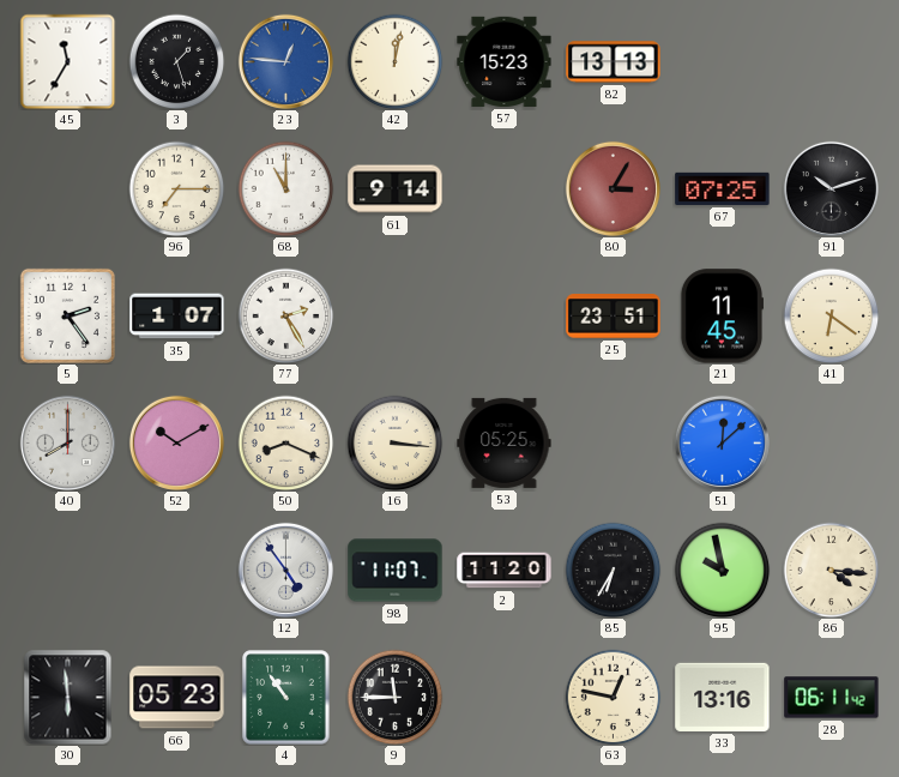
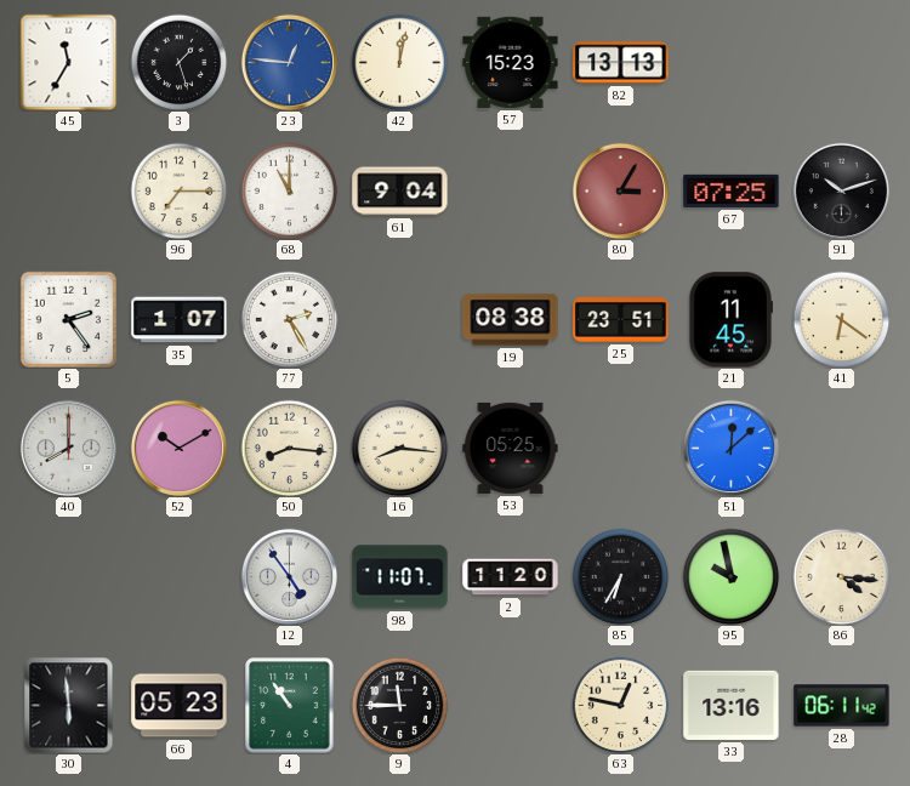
61: 9:14 -> 9:04 (400, 192)
19: none -> 08:38 (511, 320)
50: 8:19 -> 8:16 (289, 448)
16: 3:16 -> 8:16 (399, 448)
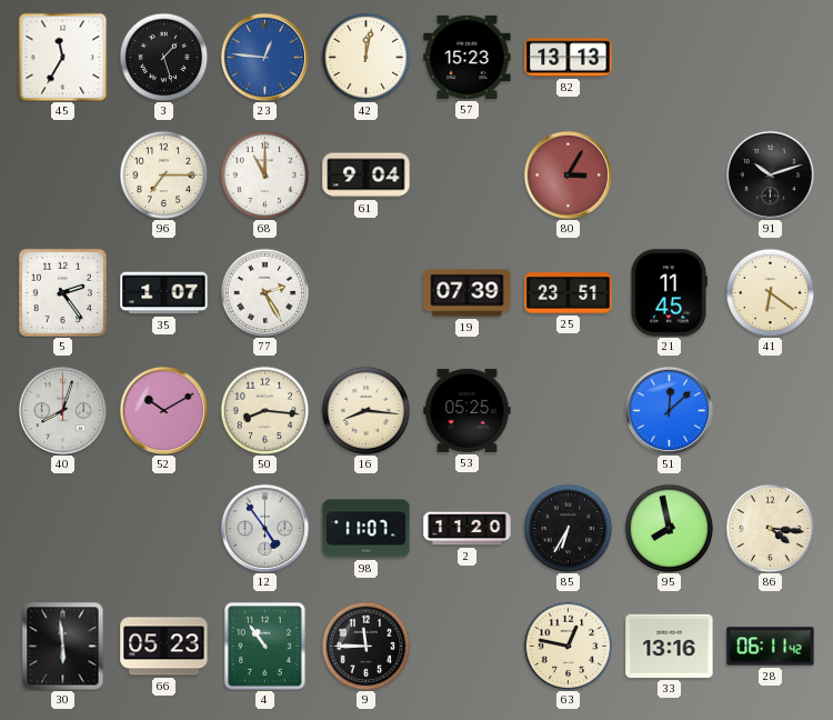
67: 07:25 -> none (732, 190)
19: 08:38 -> 07:39 (468, 293)
40: 8:00 -> 8:03 (62, 410)
95: 9:58 -> 7:58 (669, 528)
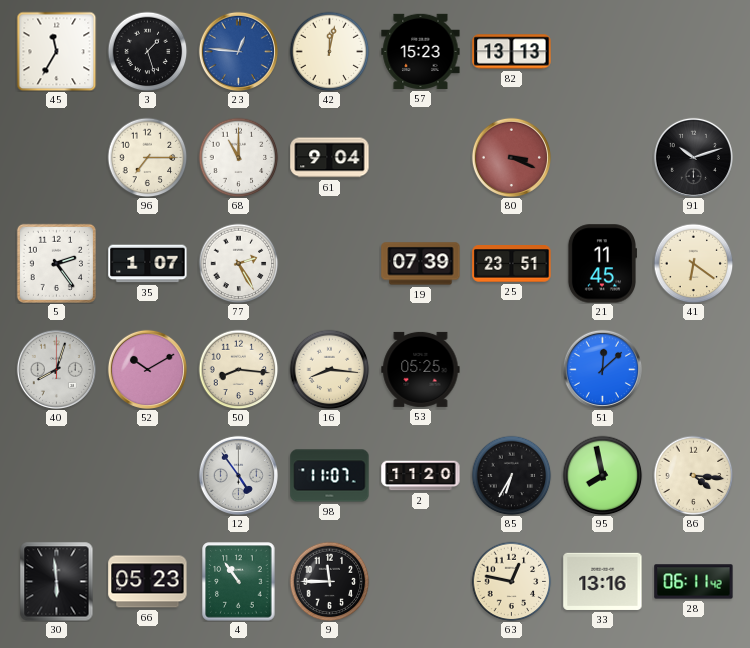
80: 3:05 -> 3:19 (511, 157)
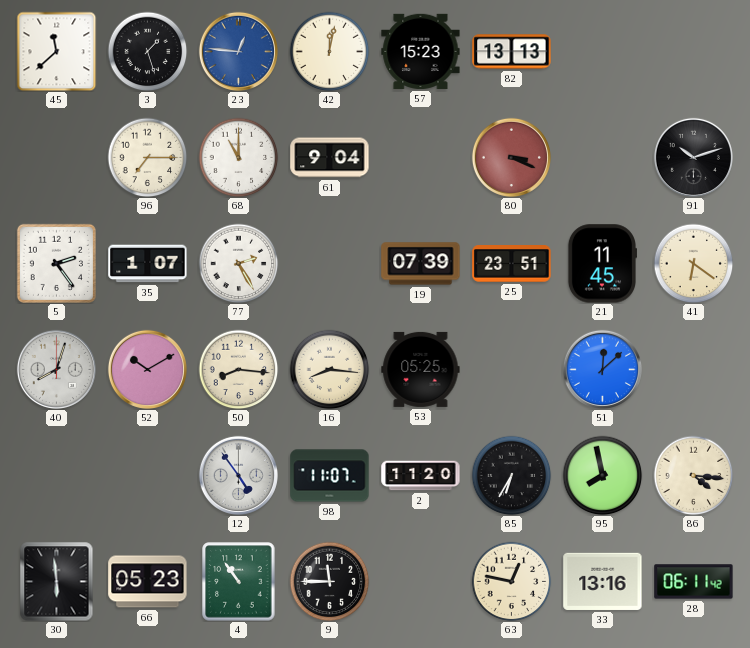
45: 11:35 -> 11:38 (56, 51)
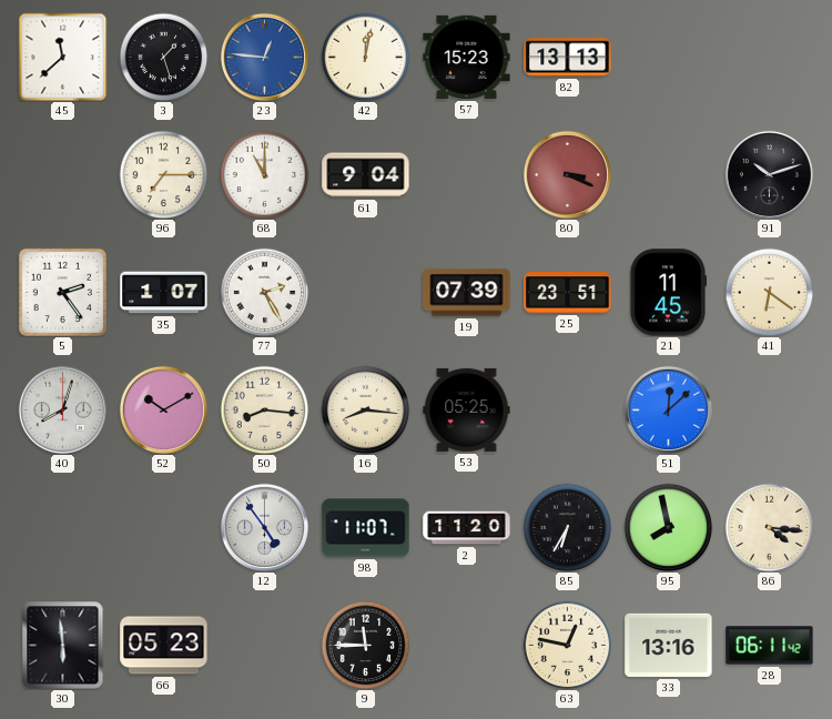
4: 10:54 -> none (239, 582)
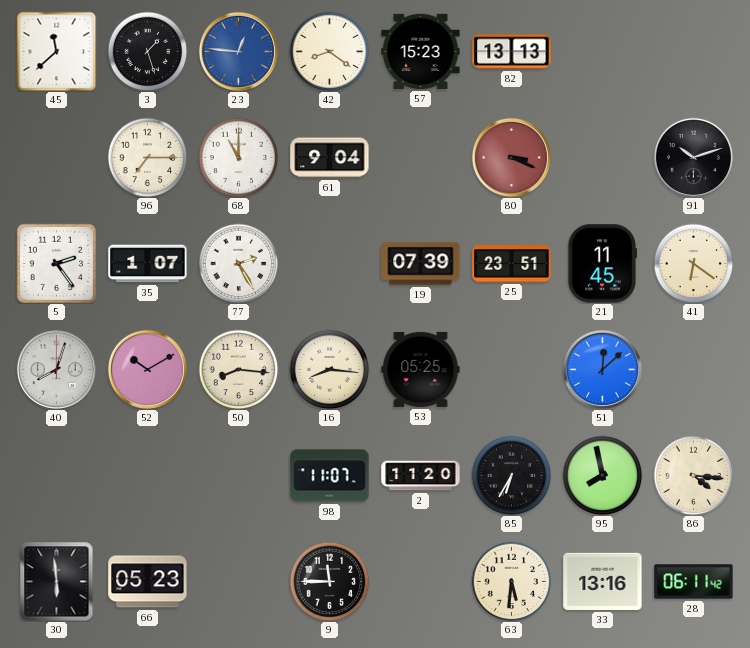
42: 12:02 -> 8:21 (329, 51)
12: 4:54 -> none (264, 527)
63: 12:47 -> 5:31 (511, 581)
